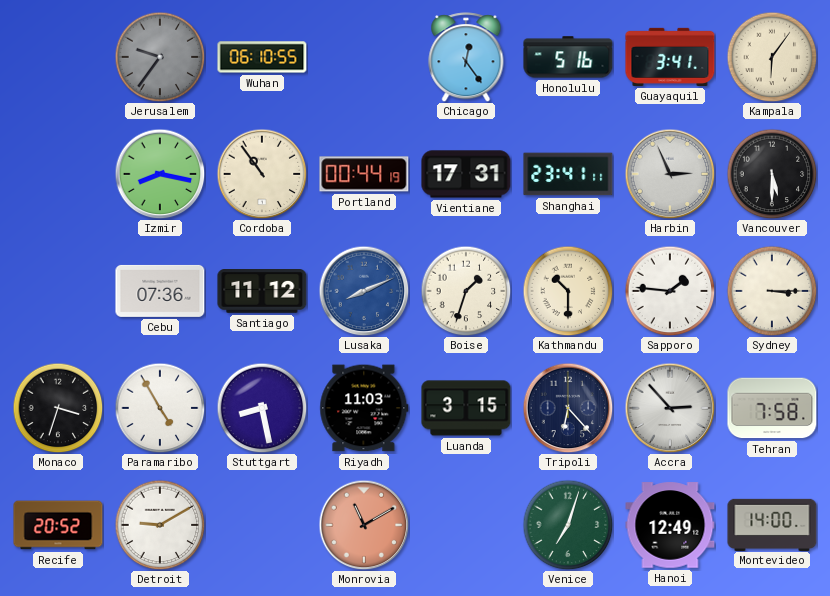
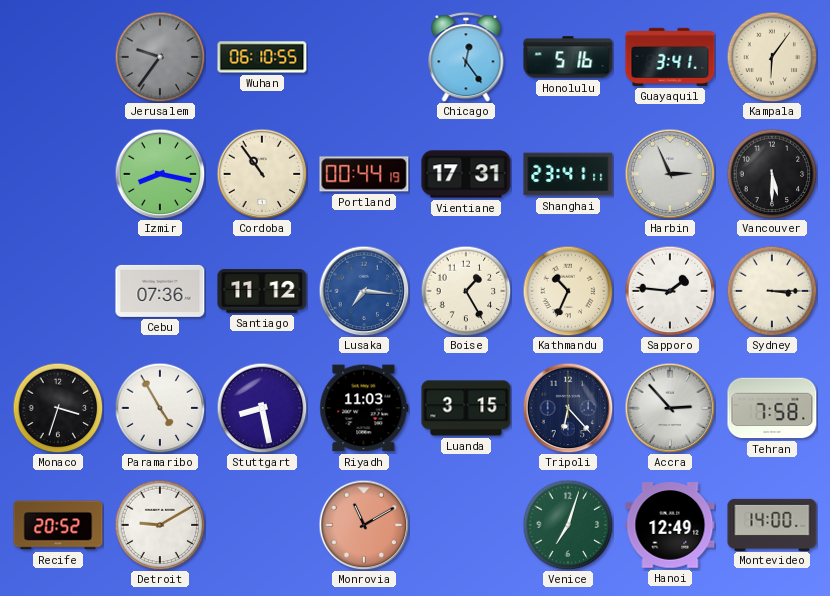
Lusaka: 8:11 -> 7:16 (364, 291)
Boise: 1:33 -> 1:25 (466, 291)
Kathmandu: 10:30 -> 10:34 (568, 291)
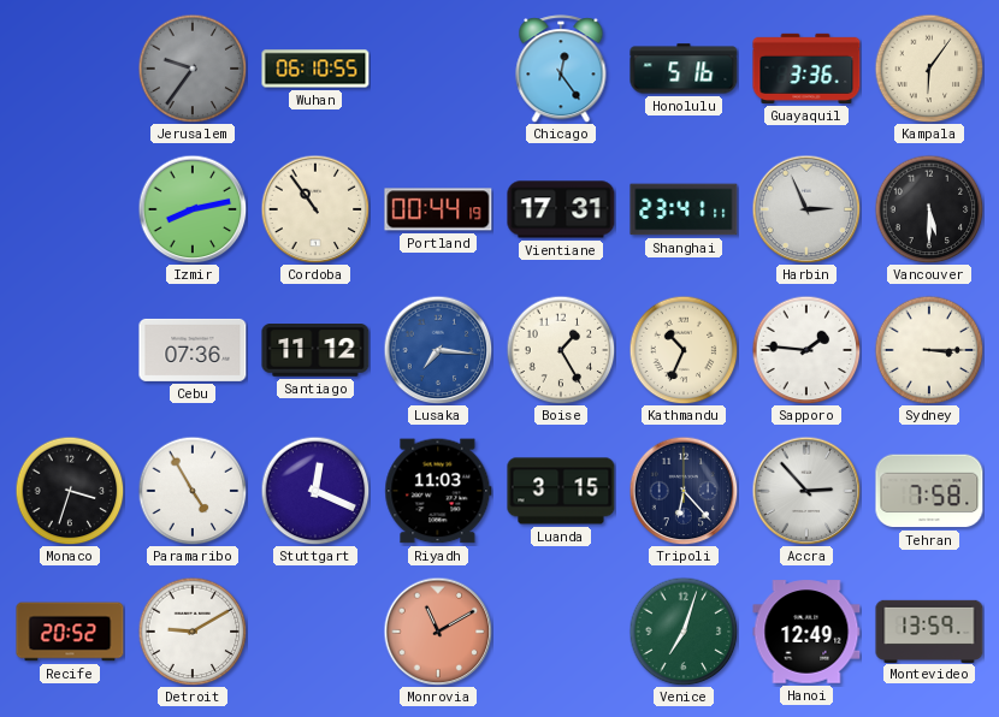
Guayaquil: 3:41 -> 3:36 (806, 69)
Izmir: 8:17 -> 8:13 (193, 209)
Stuttgart: 8:28 -> 12:19 (315, 491)
Montevideo: 14:00 -> 13:59 (929, 630)
